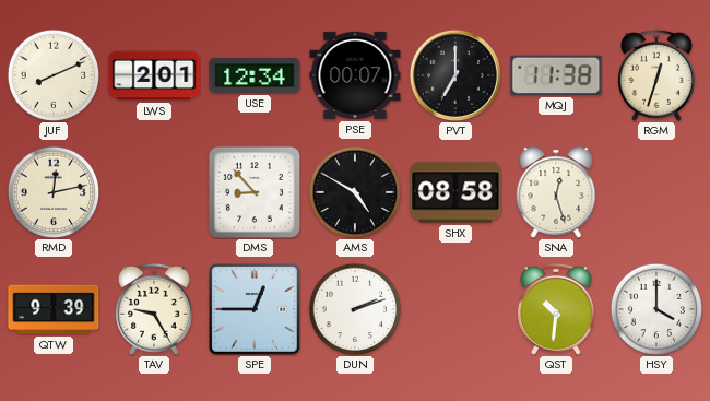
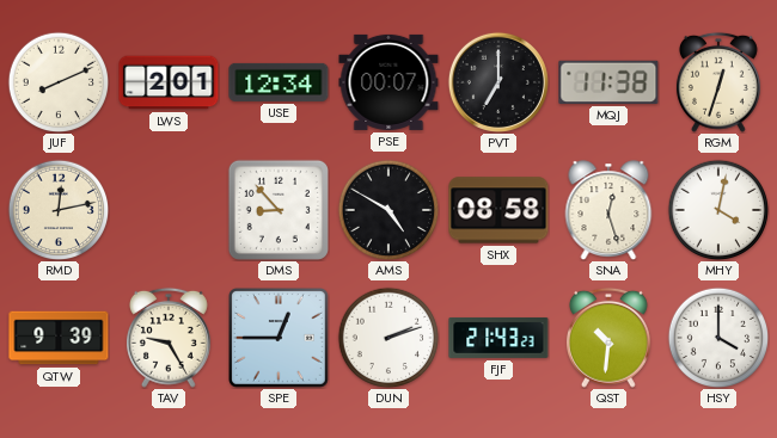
MHY: none -> 4:02 (718, 210)
FJF: none -> 21:43 (498, 338)
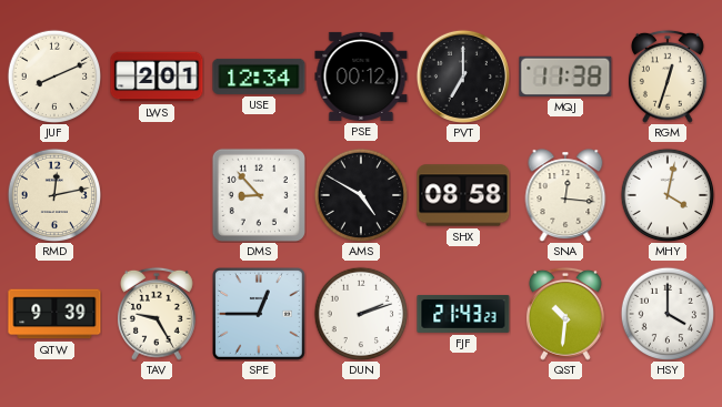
PSE: 00:07 -> 00:12 (361, 77)
SNA: 12:27 -> 12:16 (565, 195)
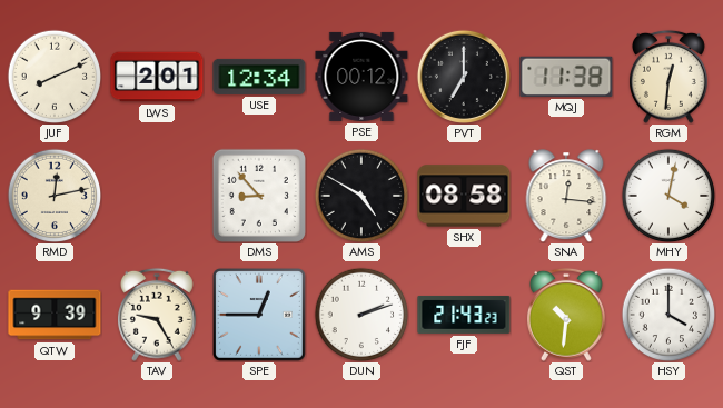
RGM: 12:33 -> 12:31 (668, 77)
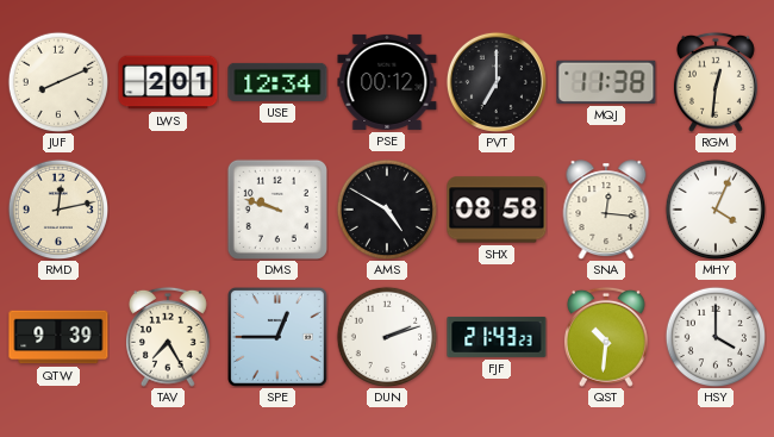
DMS: 8:53 -> 9:48 (277, 210)
MHY: 4:02 -> 4:04 (716, 210)
TAV: 9:25 -> 7:25 (168, 337)
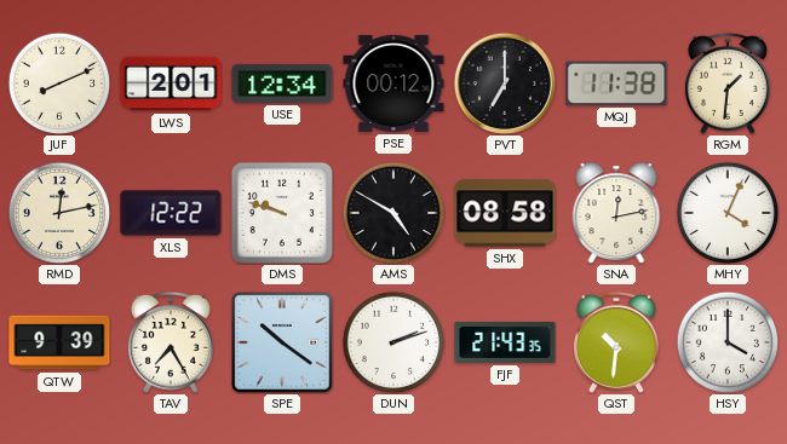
RGM: 12:31 -> 1:31 (728, 83)
XLS: none -> 12:22 (171, 213)
SNA: 12:16 -> 12:13 (616, 213)
SPE: 12:45 -> 10:21 (283, 344)
FJF: 21:43:23 -> 21:43:35 (505, 342)
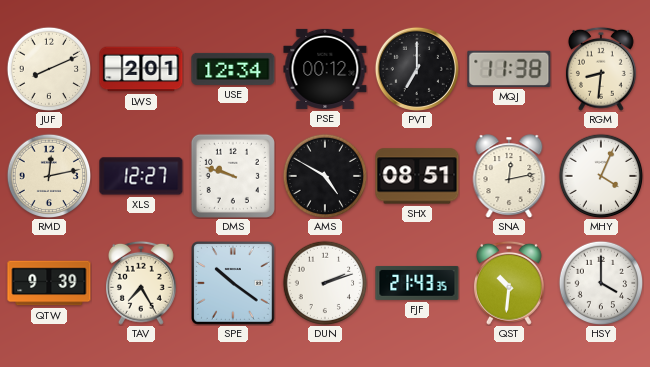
RGM: 1:31 -> 8:31 (601, 69)
XLS: 12:22 -> 12:27 (141, 176)
SHX: 08:58 -> 08:51 (417, 176)
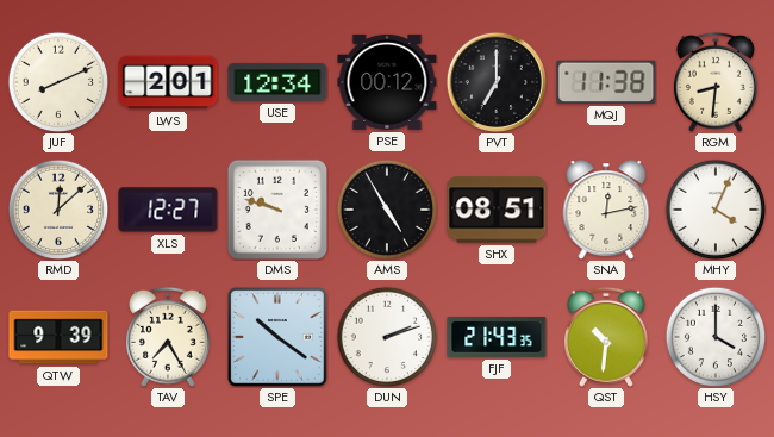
RMD: 12:13 -> 12:08 (58, 210)
AMS: 4:50 -> 4:55 (387, 210)
